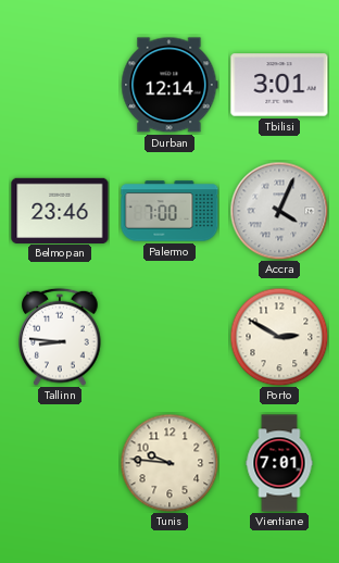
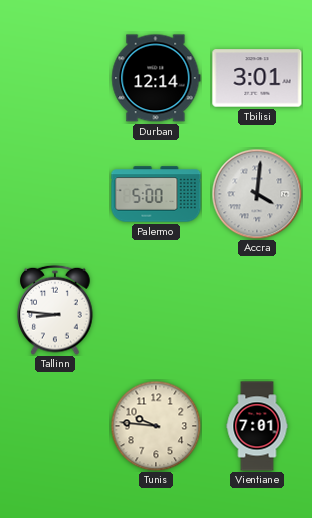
Belmopan: 23:46 -> none (60, 210)
Palermo: 7:00 -> 5:00 (156, 194)
Accra: 4:04 -> 4:01 (257, 194)
Porto: 2:50 -> none (279, 337)
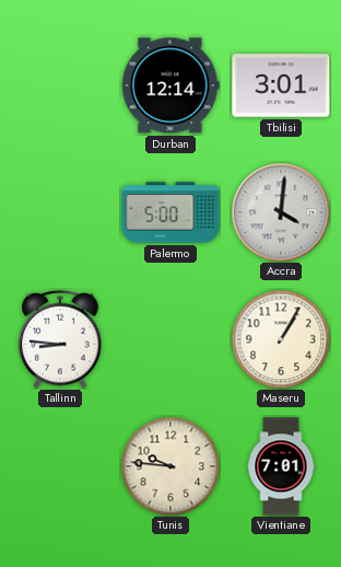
Maseru: none -> 1:05 (281, 339)
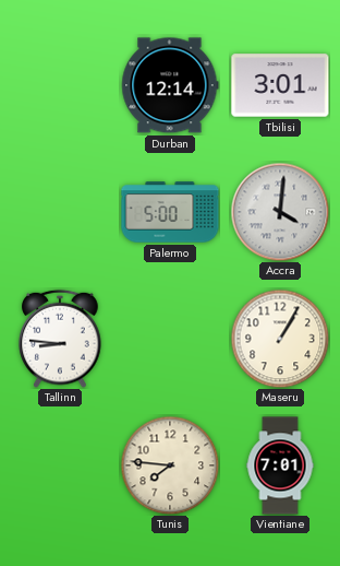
Tunis: 9:46 -> 7:46 (170, 465)
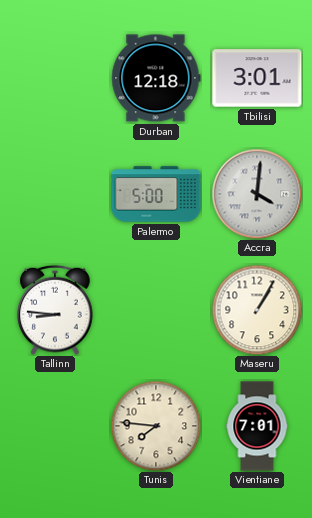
Durban: 12:14 -> 12:18 (156, 78)
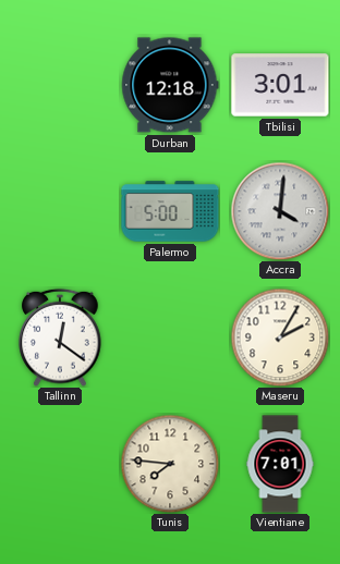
Tallinn: 8:46 -> 12:21 (60, 338)
Maseru: 1:05 -> 2:05 (280, 338)
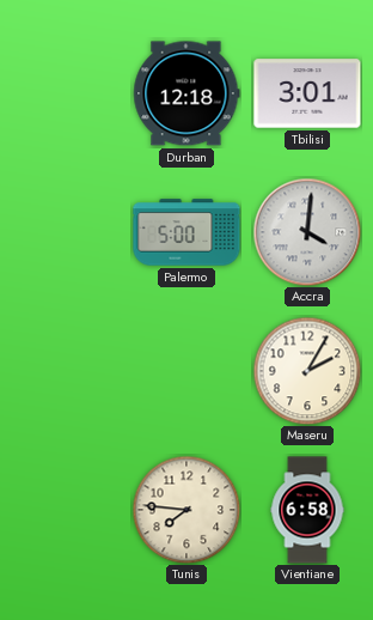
Tallinn: 12:21 -> none (60, 338)
Vientiane: 7:01 -> 6:58 (307, 510)
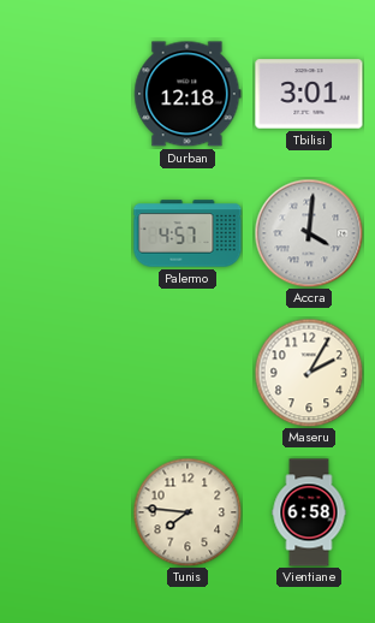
Palermo: 5:00 -> 4:57 (187, 233)
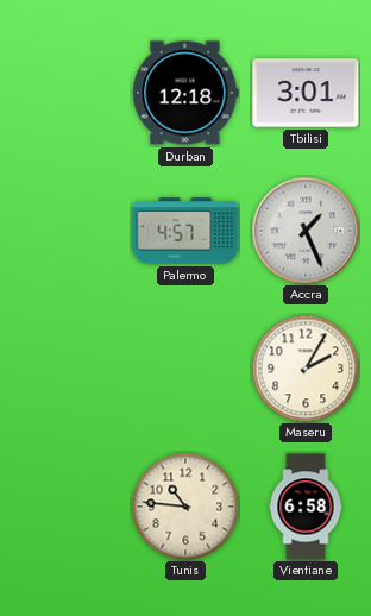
Accra: 4:01 -> 1:26 (306, 231)
Tunis: 7:46 -> 10:46 (185, 507)
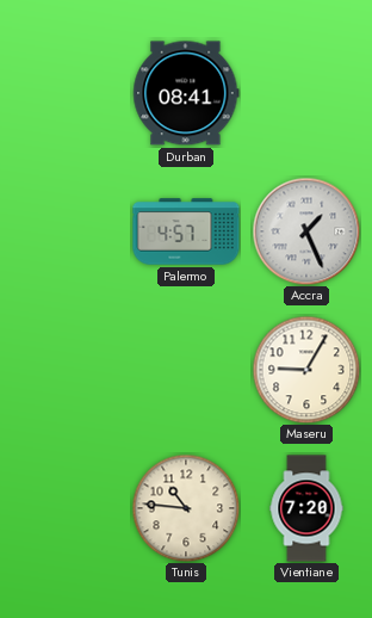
Durban: 12:18 -> 08:41 (186, 93)
Tbilisi: 3:01 -> none (306, 93)
Maseru: 2:05 -> 9:05 (306, 370)
Vientiane: 6:58 -> 7:20 (306, 508)
